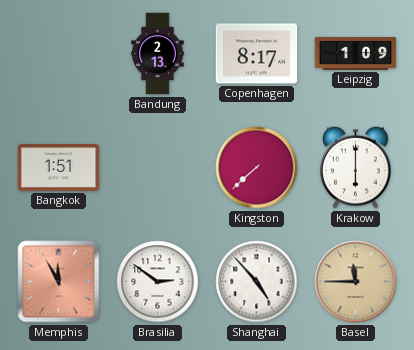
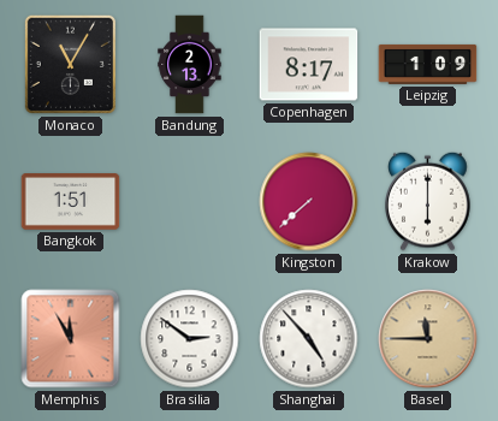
Monaco: none -> 11:05 (70, 64)
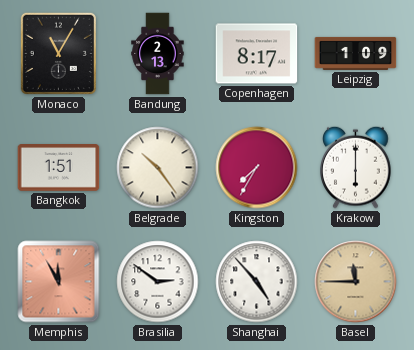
Belgrade: none -> 10:24 (158, 168)
Kingston: 7:38 -> 7:35 (257, 168)
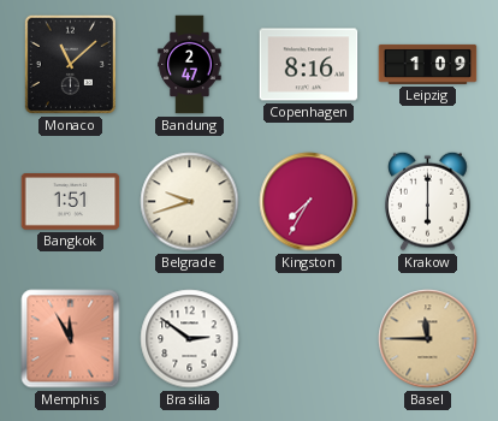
Monaco: 11:05 -> 11:08 (70, 64)
Bandung: 2:13 -> 2:47 (190, 65)
Copenhagen: 8:17 -> 8:16 (309, 65)
Belgrade: 10:24 -> 9:42 (190, 202)
Shanghai: 4:53 -> none (257, 282)
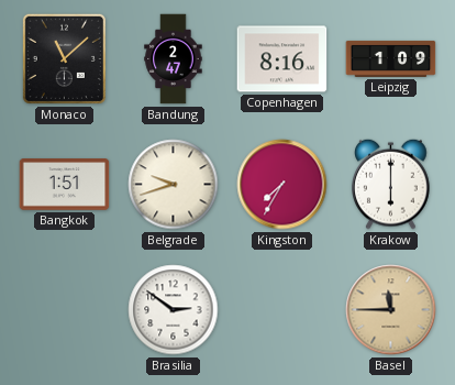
Memphis: 11:55 -> none (71, 339)
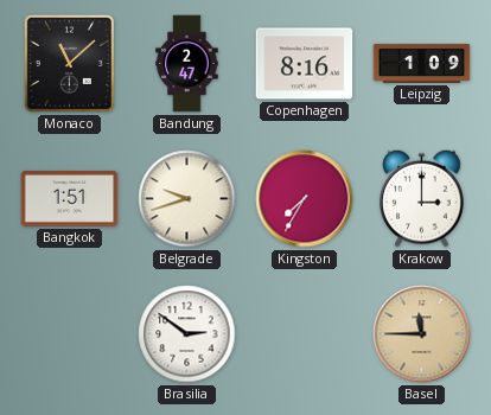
Krakow: 6:00 -> 3:00 (422, 198)
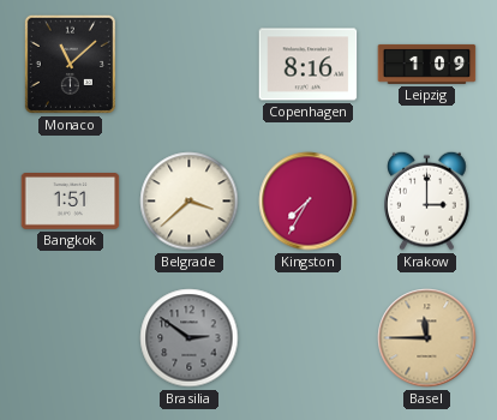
Bandung: 2:47 -> none (187, 64)
Belgrade: 9:42 -> 3:38 (190, 202)
Brasilia dial: white -> grey (190, 338)
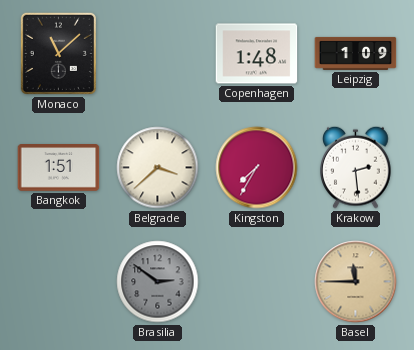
Copenhagen: 8:16 -> 1:48 (257, 54)
Krakow: 3:00 -> 2:29 (356, 167)
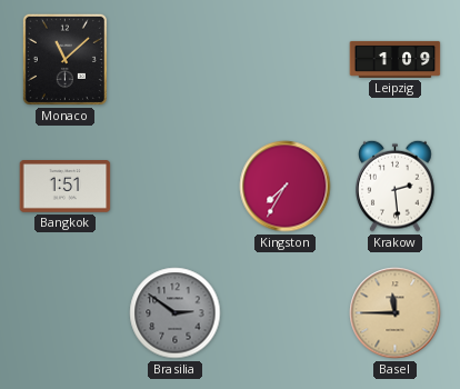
Copenhagen: 1:48 -> none (257, 54)
Belgrade: 3:38 -> none (158, 168)
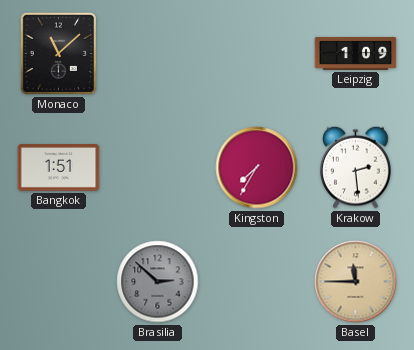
Brasilia: 2:51 -> 2:52 (158, 282)
